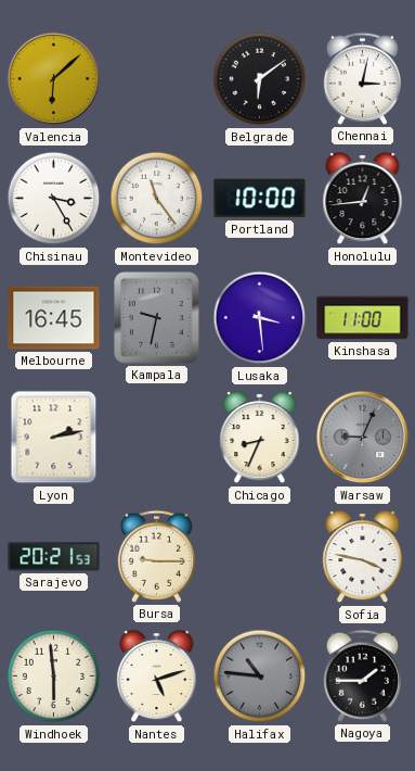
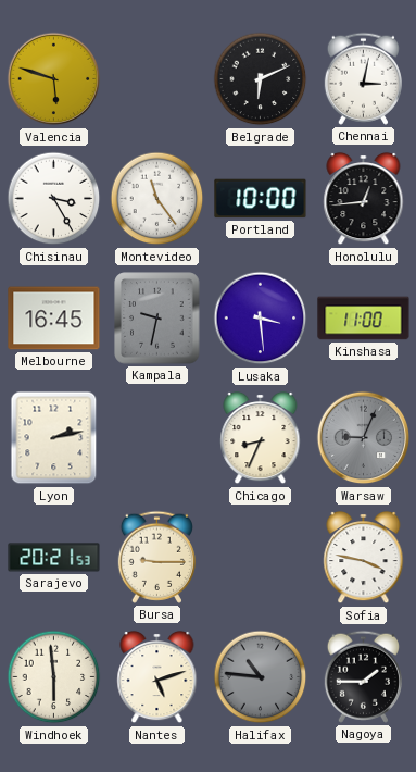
Valencia: 6:08 -> 5:48 (54, 79)
Belgrade: 6:09 -> 6:11 (261, 79)
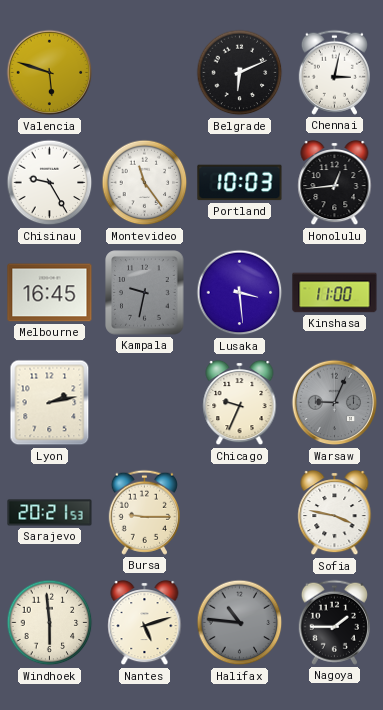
Chisinau: 3:25 -> 9:25 (50, 183)
Portland: 10:00 -> 10:03 (240, 183)
Chicago: 8:34 -> 9:34 (240, 403)
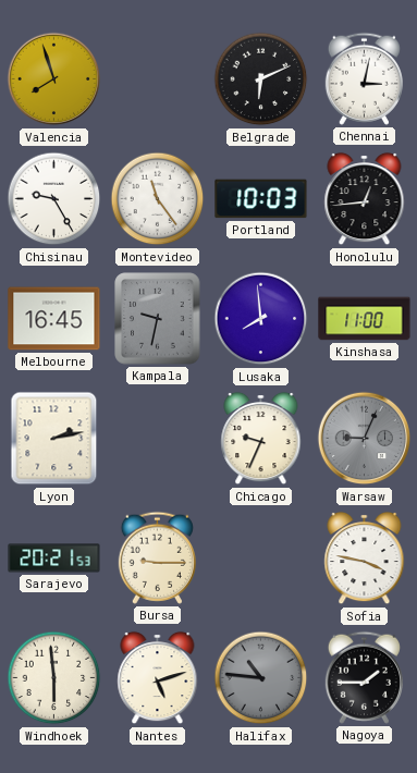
Valencia: 5:48 -> 7:57 (54, 79)
Lusaka: 3:29 -> 7:59 (261, 319)
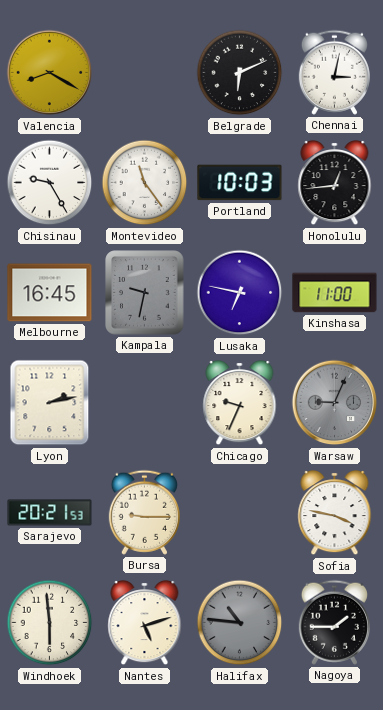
Valencia: 7:57 -> 8:20 (50, 73)
Lusaka: 7:59 -> 6:47 (240, 293)
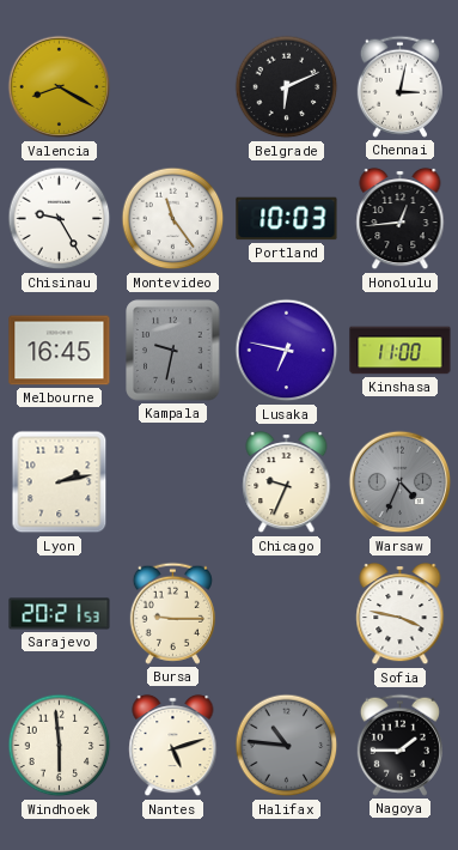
Warsaw: 9:04 -> 4:34 (401, 482)
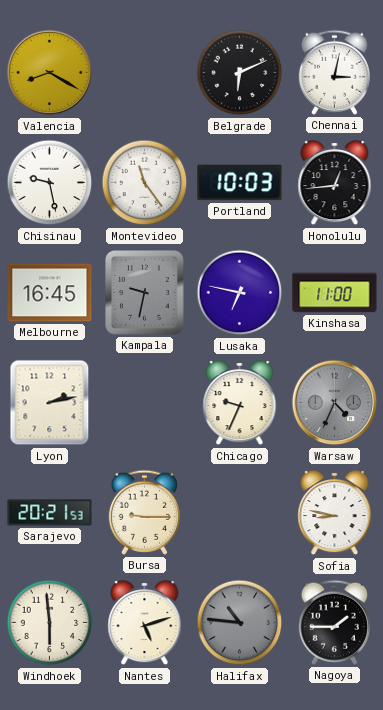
Chisinau: 9:25 -> 9:28 (50, 183)
Sofia: 3:47 -> 8:47 (335, 513)
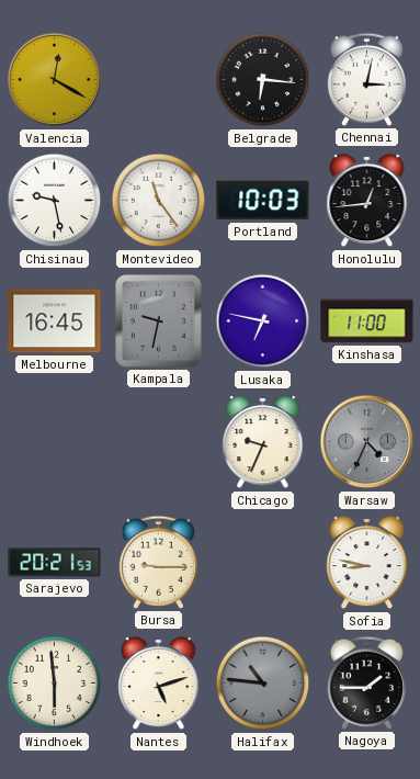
Valencia: 8:20 -> 12:20 (55, 80)
Belgrade: 6:11 -> 6:16 (263, 80)
Lyon: 2:13 -> none (50, 403)
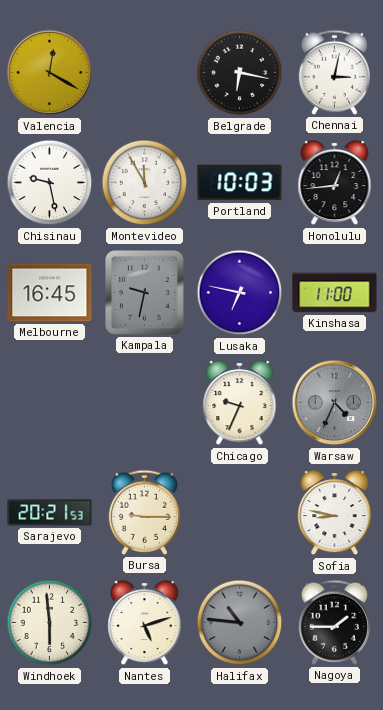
Belgrade: 6:16 -> 6:17 (240, 73)
Montevideo: 11:24 -> 11:55 (145, 183)
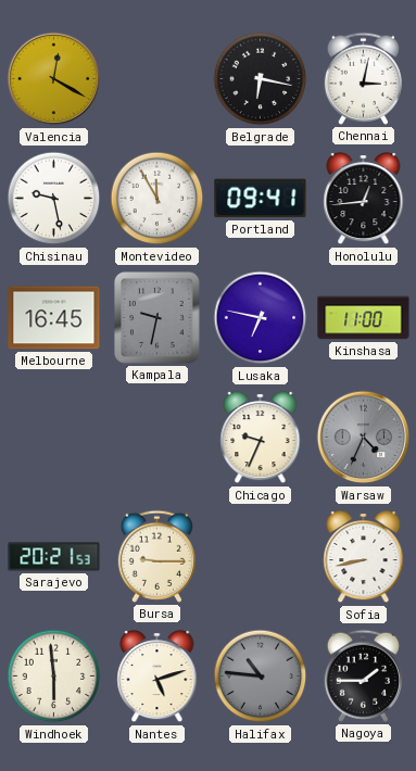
Portland: 10:03 -> 09:41 (261, 199)
Sofia: 8:47 -> 8:43 (364, 557)
